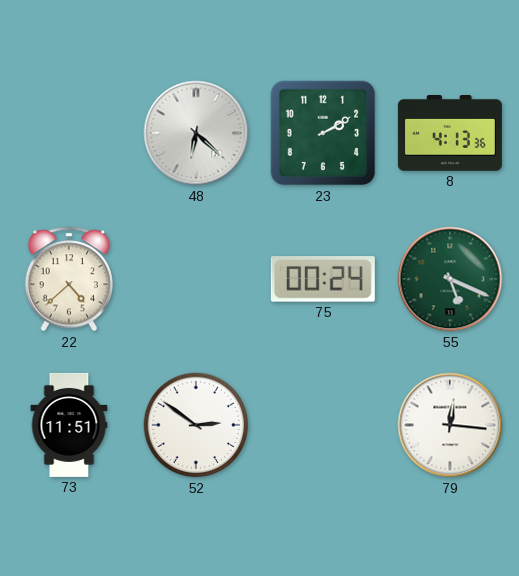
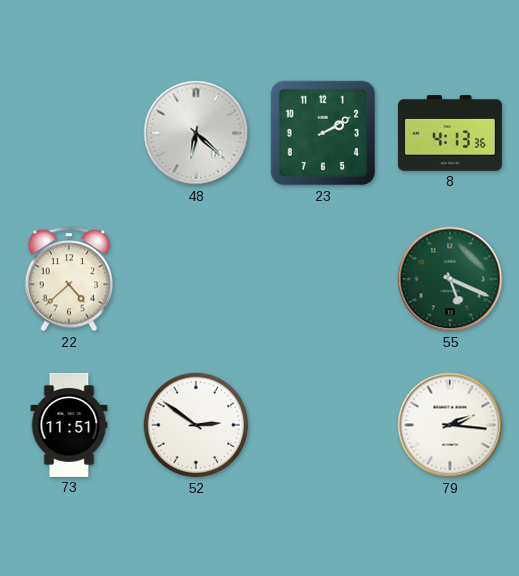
75: 00:24 -> none (323, 279)
79: 12:16 -> 2:16 (450, 425)
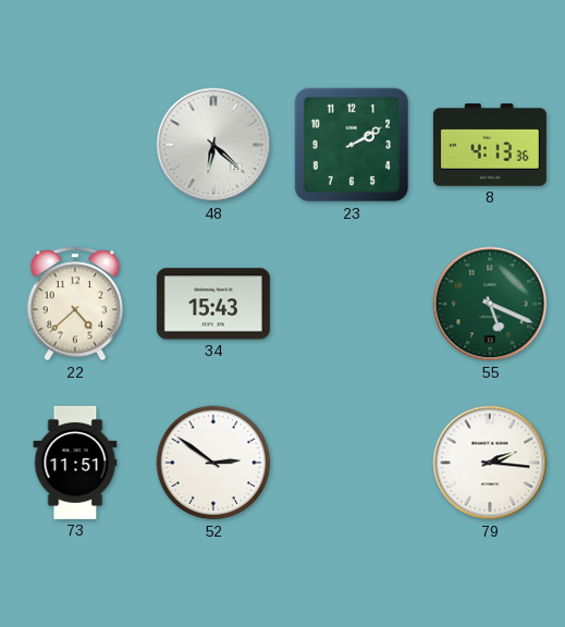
34: none -> 15:43 (213, 304)
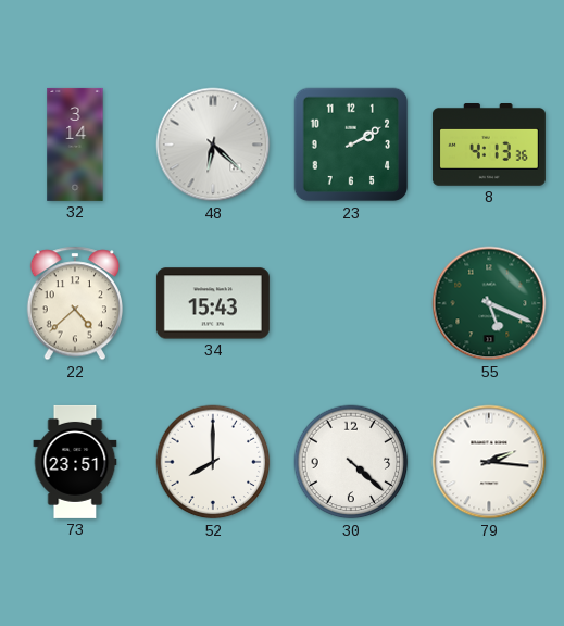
32: none -> 3:14 (75, 145)
73: 11:51 -> 23:51 (75, 462)
52: 2:51 -> 8:00 (213, 462)
30: none -> 4:22 (351, 462)
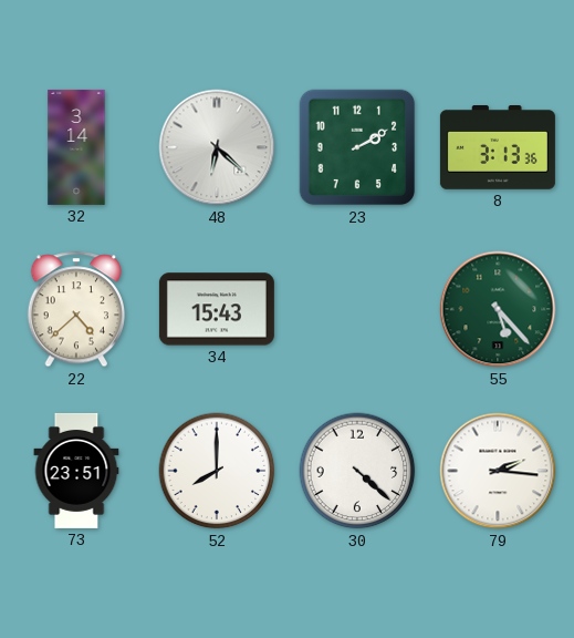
8: 4:13 -> 3:13 (498, 148)
55: 5:19 -> 5:23 (498, 309)
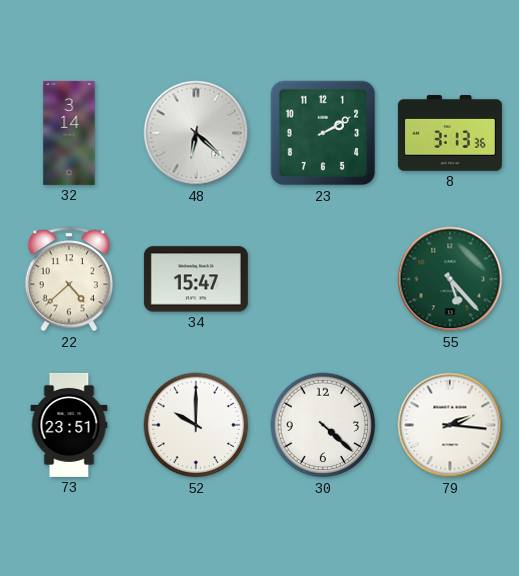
34: 15:43 -> 15:47 (196, 279)
52: 8:00 -> 10:00 (196, 425)
